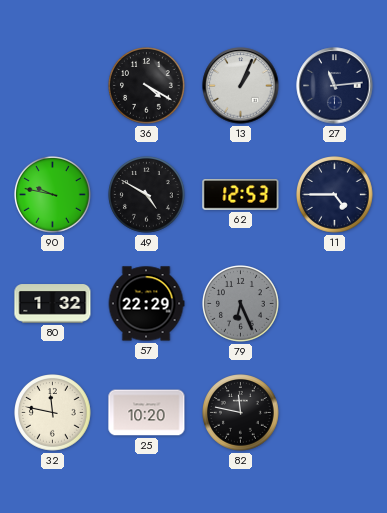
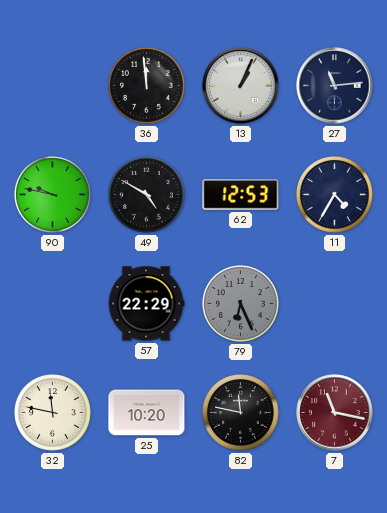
36: 4:20 -> 11:59 (147, 86)
11: 4:45 -> 4:35 (335, 195)
80: 1:32 -> none (53, 304)
7: none -> 11:17 (335, 413)
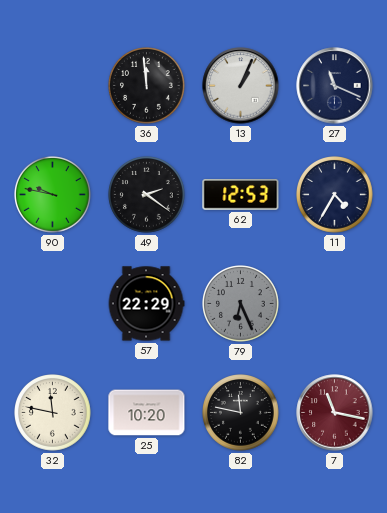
27: 11:14 -> 11:19 (335, 86)
49: 4:50 -> 2:21 (147, 195)
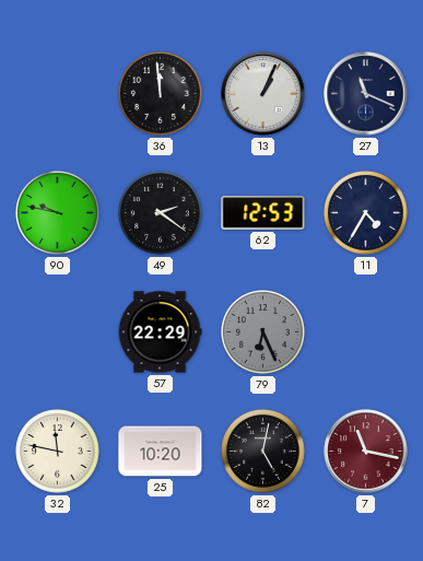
82: 11:47 -> 5:02 (263, 452)
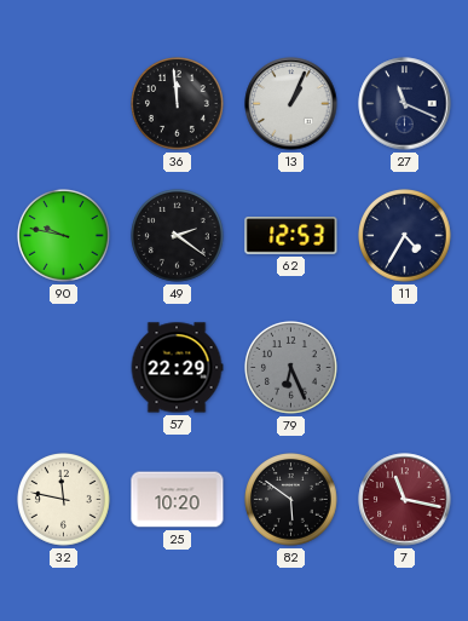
82: 5:02 -> 5:51 (291, 500)
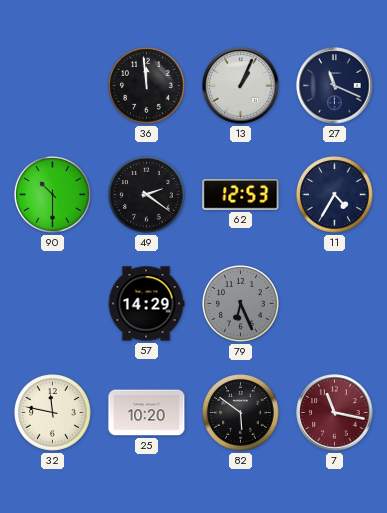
90: 9:47 -> 10:30 (53, 195)
57: 22:29 -> 14:29 (146, 304)
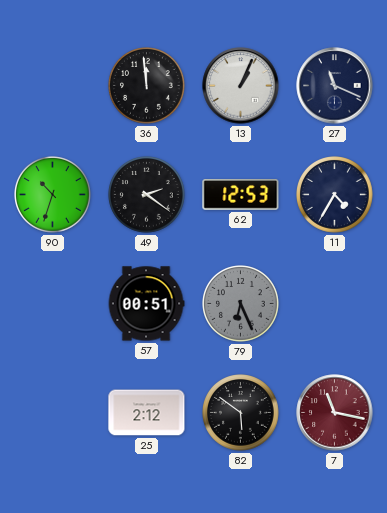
90: 10:30 -> 10:33 (53, 195)
57: 14:29 -> 00:51 (146, 304)
32: 11:47 -> none (53, 413)
25: 10:20 -> 2:12 (147, 413)
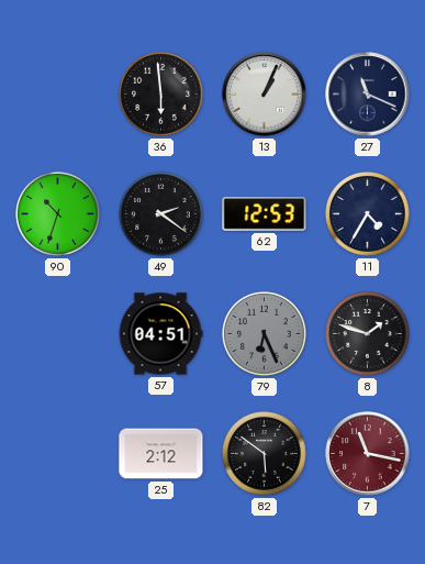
36: 11:59 -> 5:59 (161, 95)
57: 00:51 -> 04:51 (160, 334)
8: none -> 1:48 (368, 334)
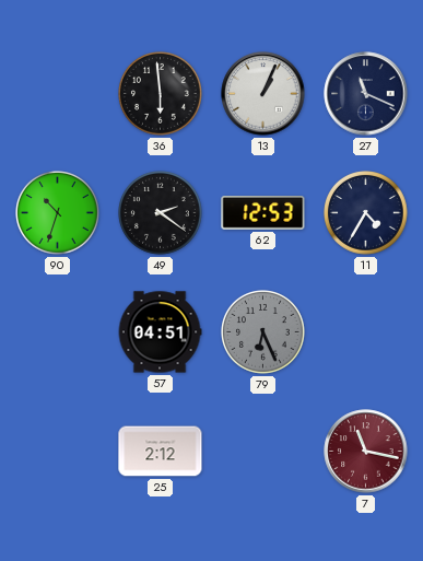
8: 1:48 -> none (368, 334)
82: 5:51 -> none (265, 454)
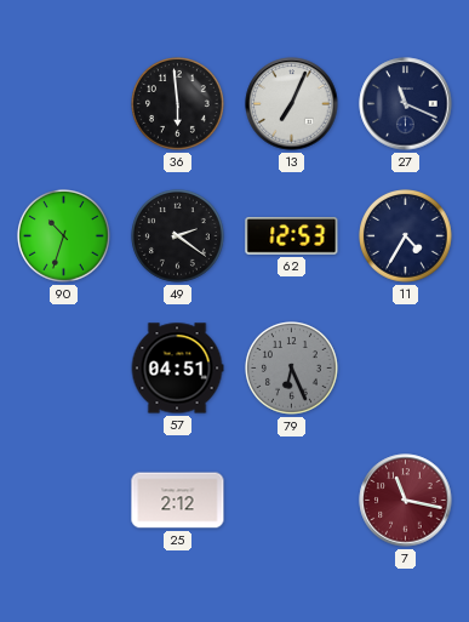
13: 1:04 -> 7:04 (292, 104)
